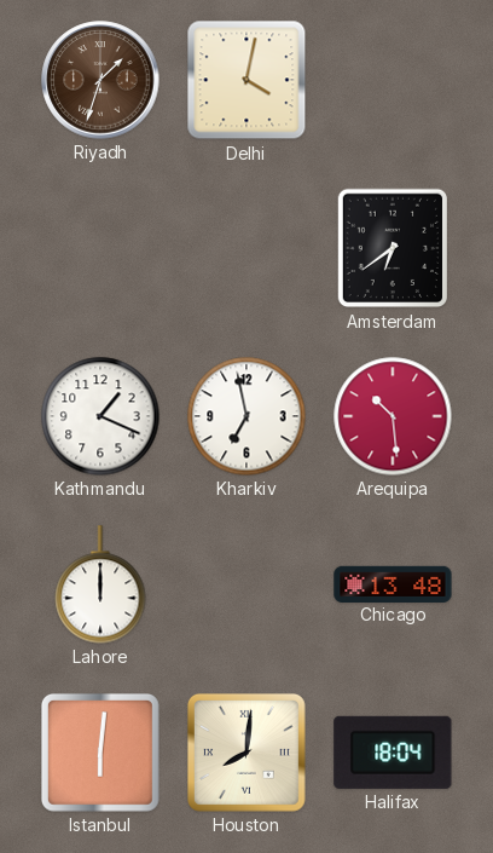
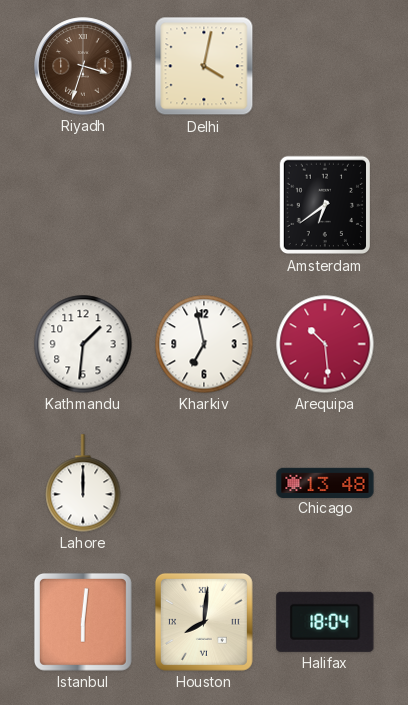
Riyadh: 1:33 -> 3:33 (83, 66)
Kathmandu: 1:19 -> 1:31 (83, 344)
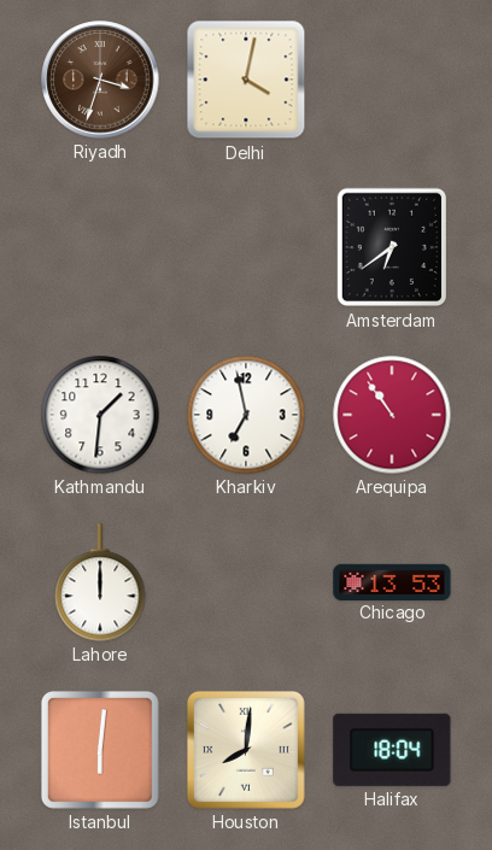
Arequipa: 10:29 -> 10:54 (392, 415)
Chicago: 13:48 -> 13:53 (392, 581)
